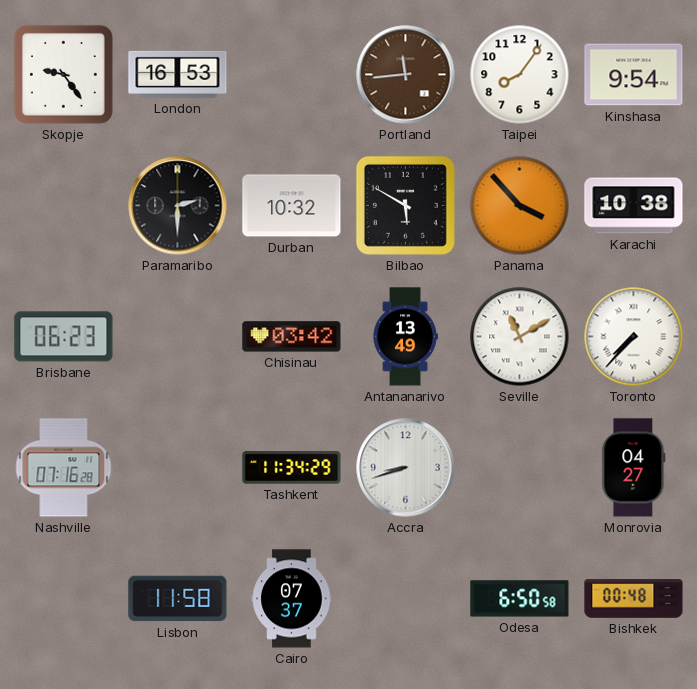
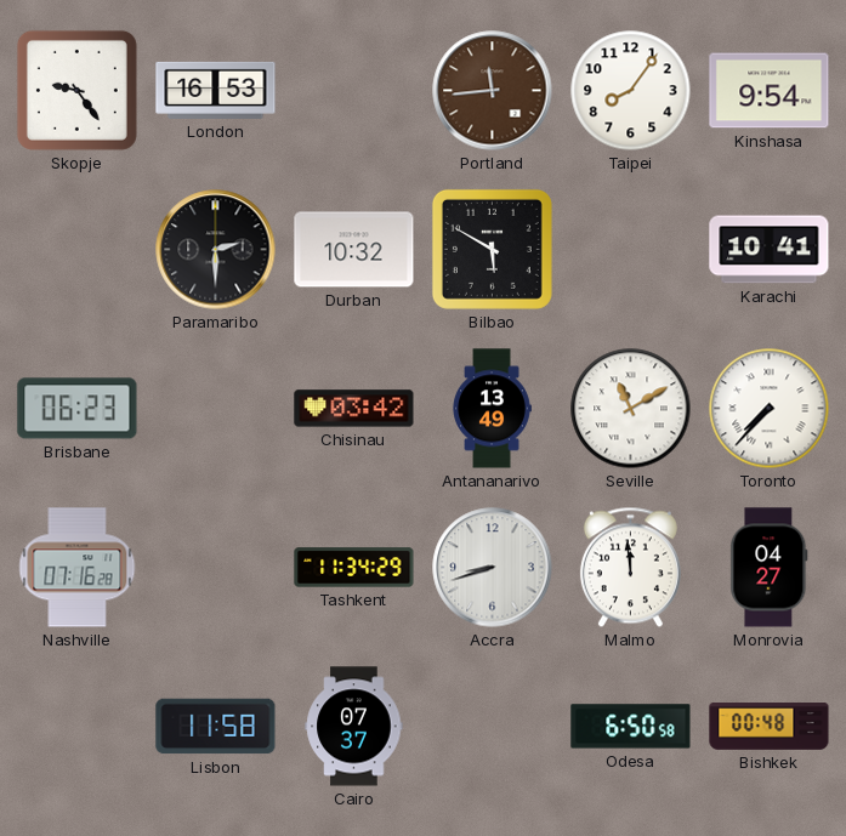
Panama: 3:53 -> none (520, 206)
Karachi: 10:38 -> 10:41 (770, 250)
Malmo: none -> 11:59 (630, 568)
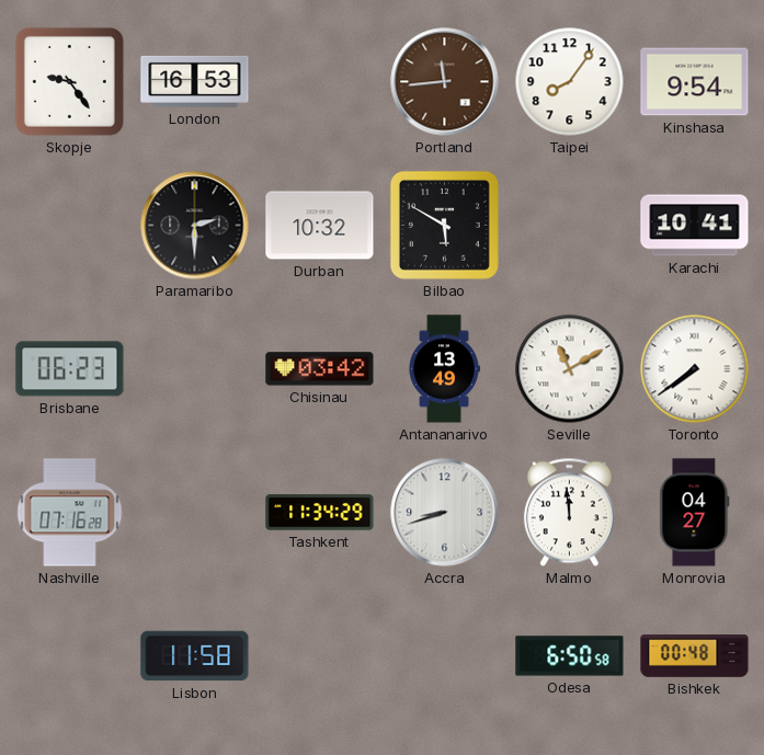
Toronto: 7:37 -> 7:39 (695, 369)
Cairo: 07:37 -> none (354, 727)
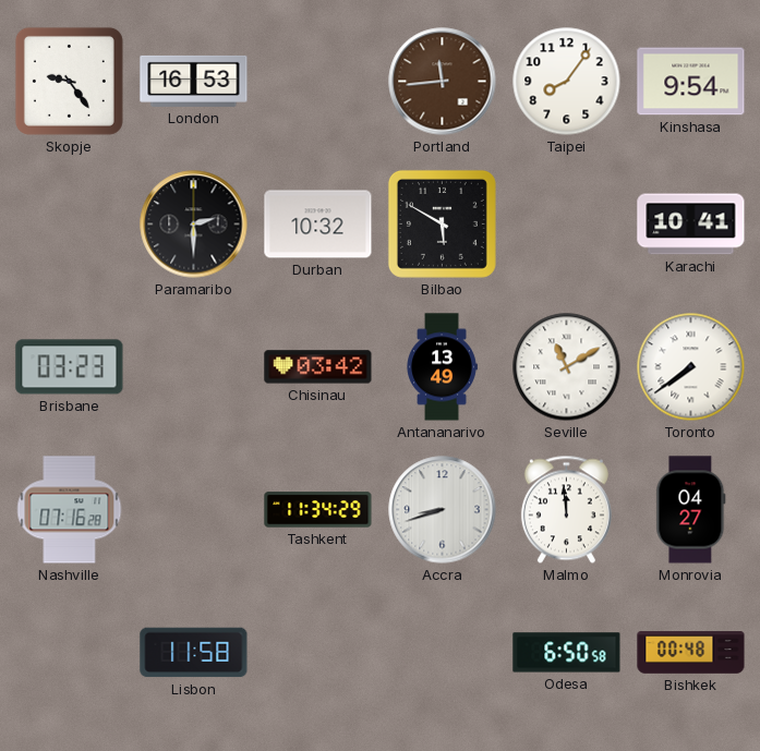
Brisbane: 06:23 -> 03:23 (70, 367)
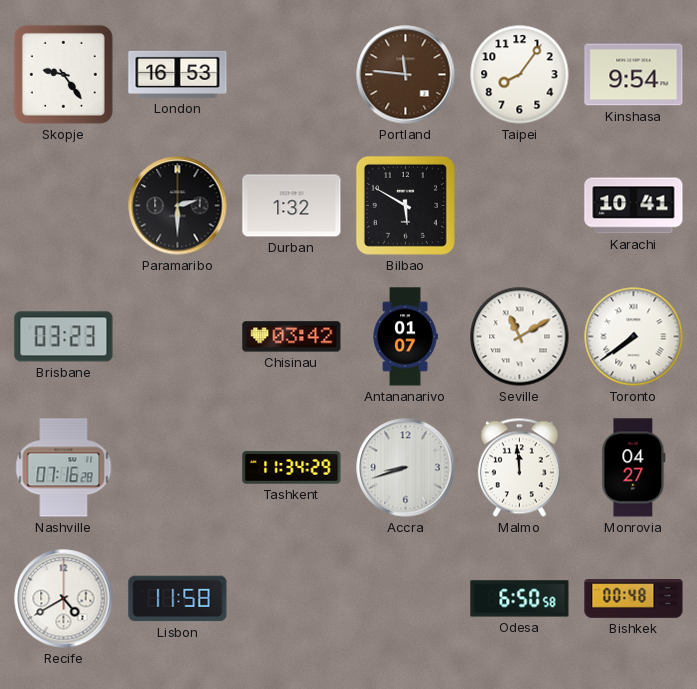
Portland: 11:44 -> 11:46 (406, 75)
Durban: 10:32 -> 1:32 (292, 206)
Antananarivo: 13:49 -> 01:07 (405, 337)
Recife: none -> 4:40 (64, 599)
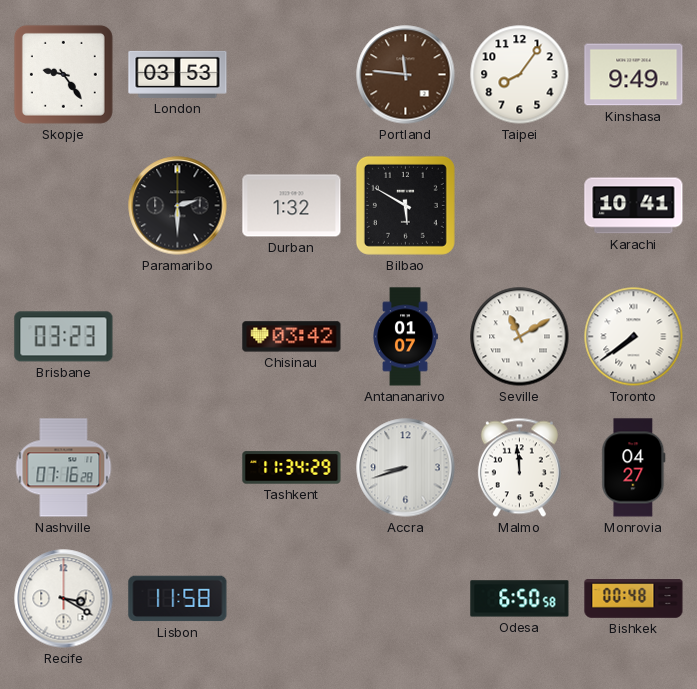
London: 16:53 -> 03:53 (178, 74)
Kinshasa: 9:54 -> 9:49 (634, 75)
Recife: 4:40 -> 3:20 (64, 599)
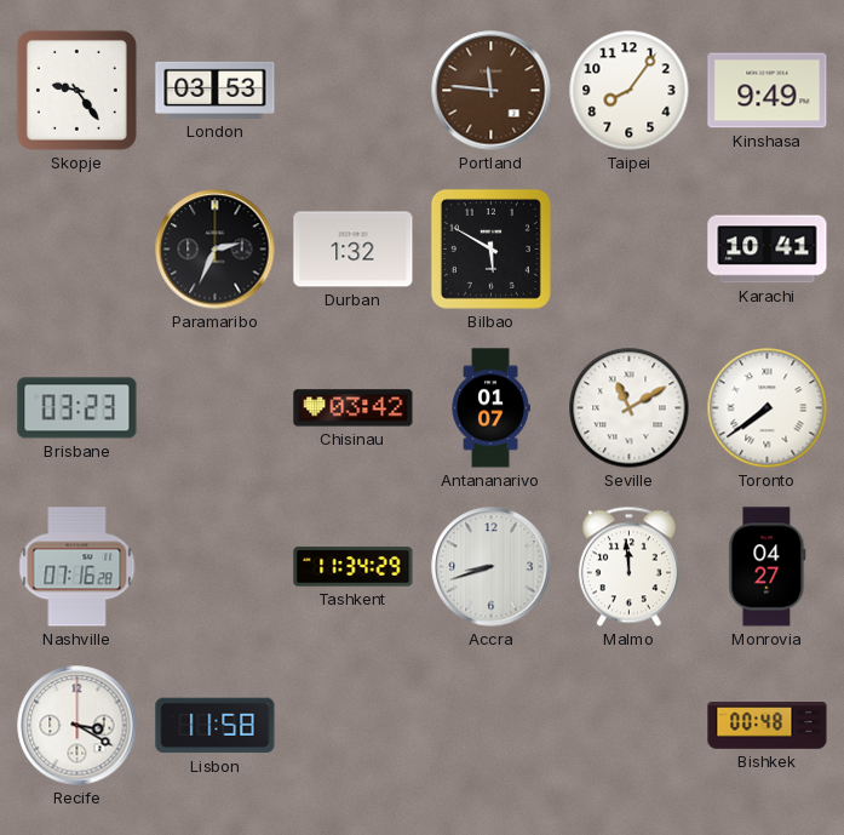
Paramaribo: 2:30 -> 2:34 (216, 250)
Odesa: 6:50 -> none (520, 599)
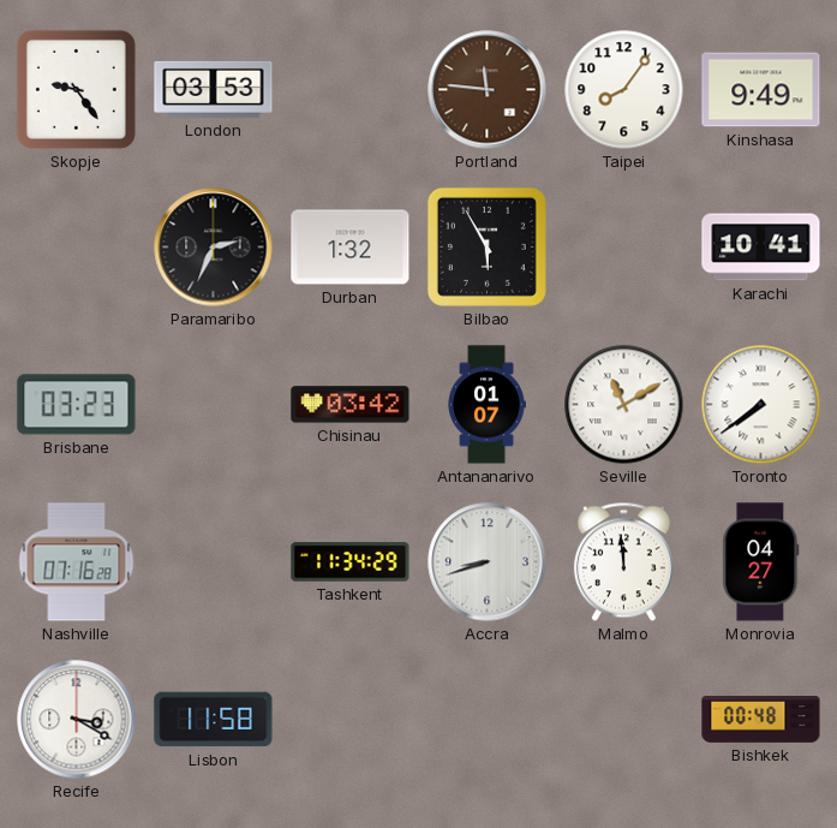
Bilbao: 5:50 -> 5:55 (486, 246)
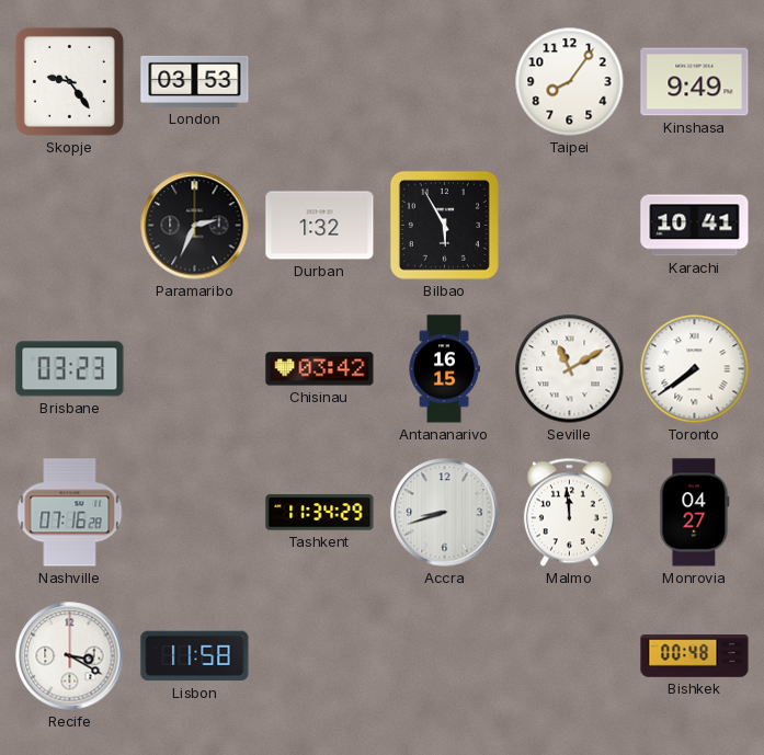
Portland: 11:46 -> none (488, 90)
Antananarivo: 01:07 -> 16:15 (444, 369)
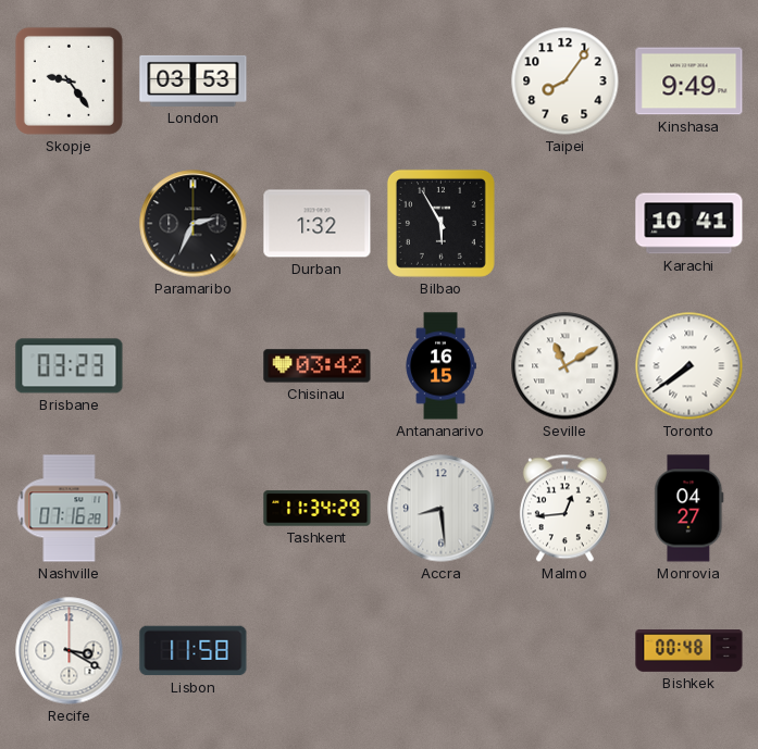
Accra: 8:42 -> 8:29 (442, 509)
Malmo: 11:59 -> 12:44 (564, 509)
